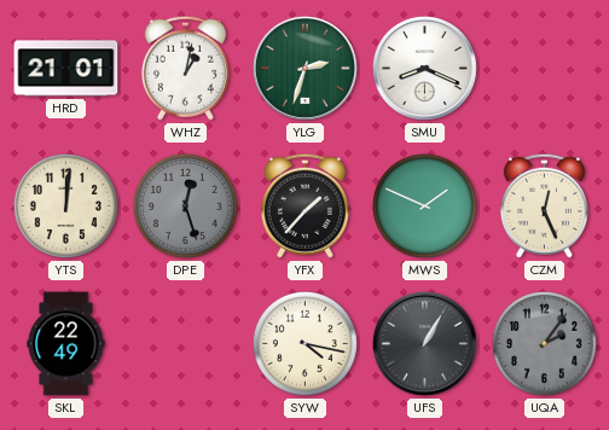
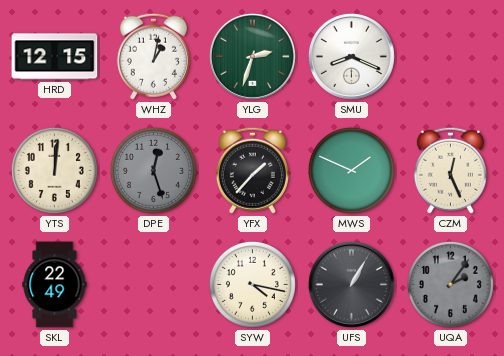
HRD: 21:01 -> 12:15 (55, 57)
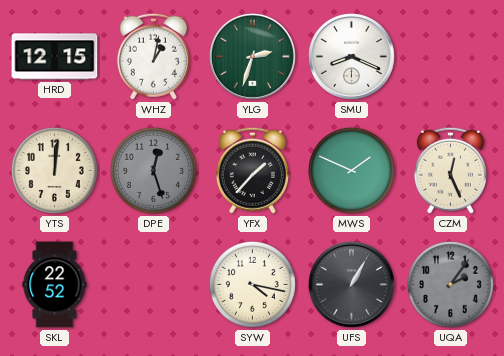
SKL: 22:49 -> 22:52 (55, 285)
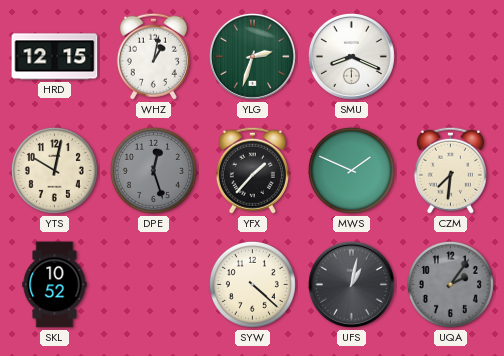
YTS: 12:01 -> 10:02 (54, 170)
CZM: 12:26 -> 7:31 (450, 170)
SKL: 22:52 -> 10:52 (55, 285)
SYW: 4:17 -> 4:22 (252, 284)
UFS: 1:05 -> 1:02 (351, 284)
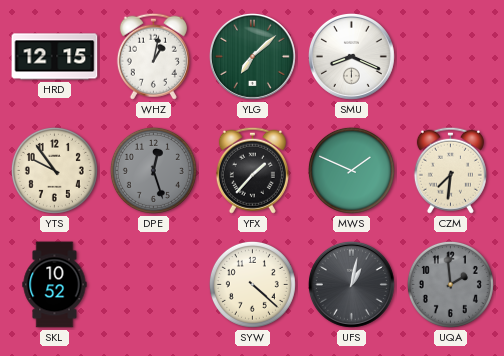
YLG: 2:33 -> 7:08 (252, 56)
YTS: 10:02 -> 9:54 (54, 170)
UQA: 2:06 -> 1:59 (450, 284)
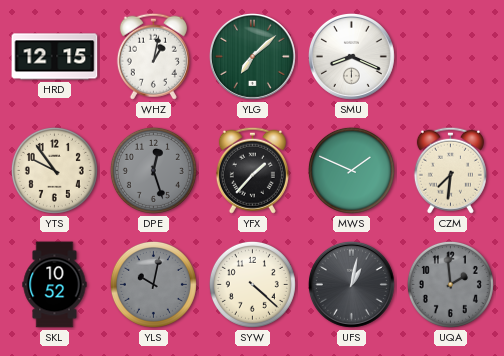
YLS: none -> 10:02 (153, 284)
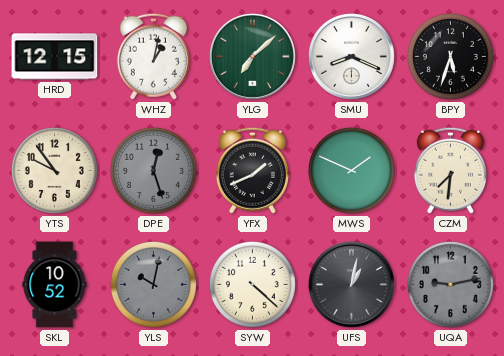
BPY: none -> 5:33 (450, 56)
YFX: 1:37 -> 1:41 (252, 170)
UQA: 1:59 -> 9:13 (450, 284)
